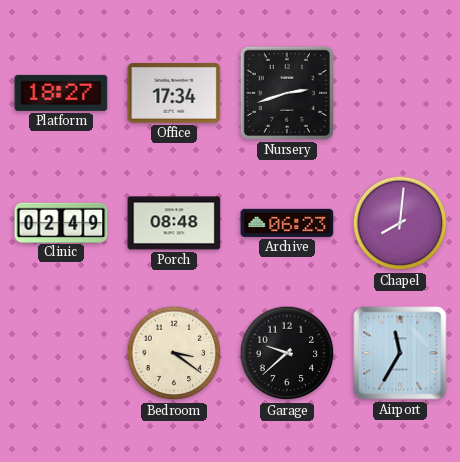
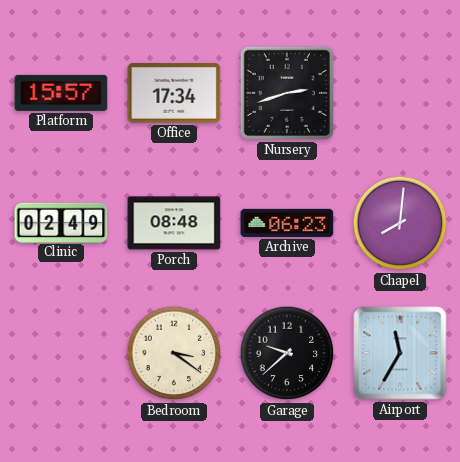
Platform: 18:27 -> 15:57 (61, 93)
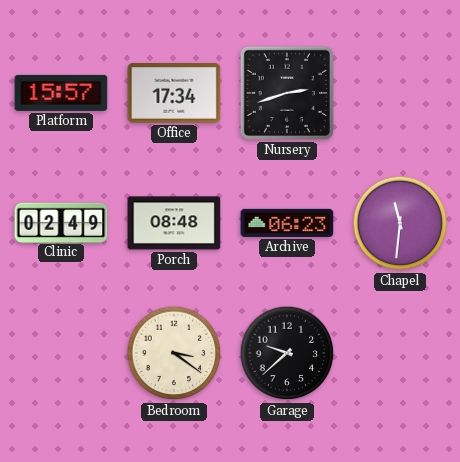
Chapel: 8:01 -> 11:31 (400, 223)
Airport: 11:35 -> none (400, 353)
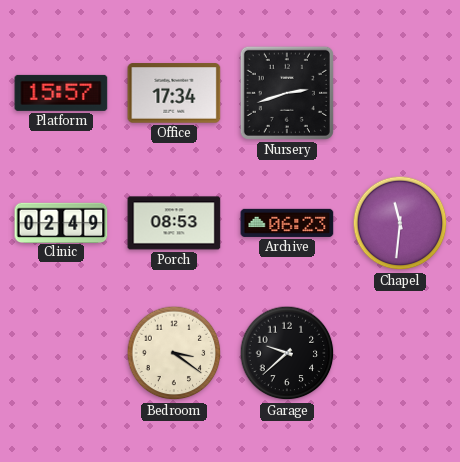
Porch: 08:48 -> 08:53 (174, 223)
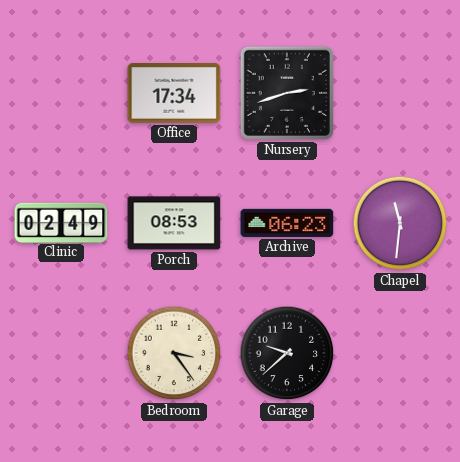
Platform: 15:57 -> none (61, 93)
Bedroom: 3:21 -> 3:24 (174, 353)
